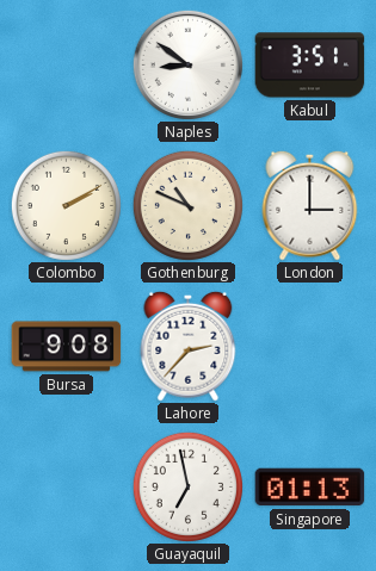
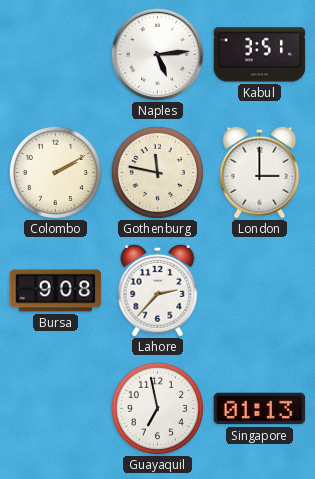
Naples: 8:51 -> 5:14 (157, 54)
Gothenburg: 10:49 -> 11:47 (157, 172)
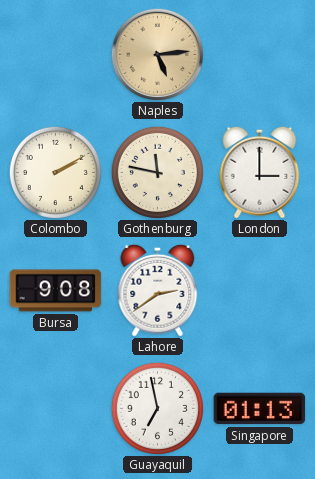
Naples dial: white -> champagne (157, 54)
Kabul: 3:51 -> none (260, 55)
Lahore: 2:37 -> 2:39 (158, 290)
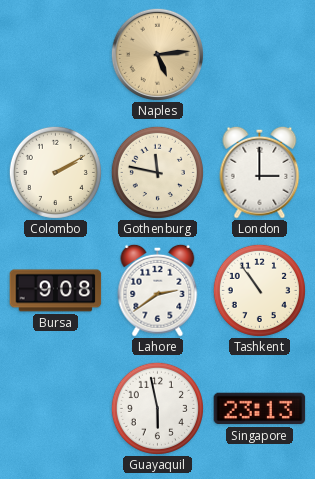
Tashkent: none -> 10:54 (259, 290)
Guayaquil: 6:58 -> 5:58 (157, 408)
Singapore: 01:13 -> 23:13 (260, 409)
